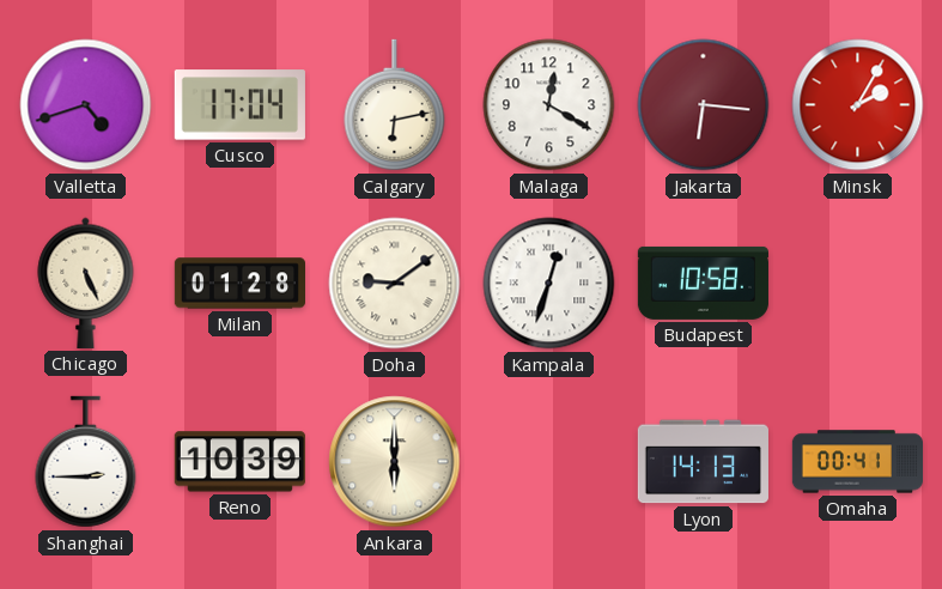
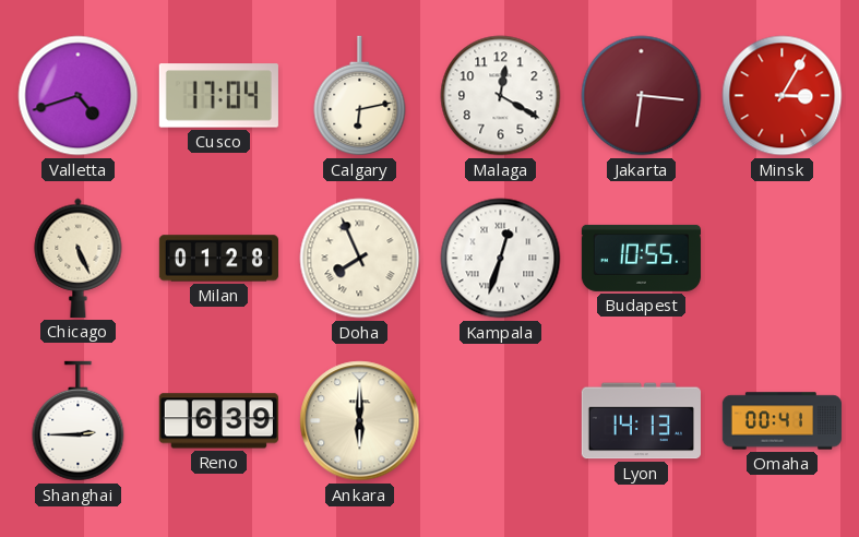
Minsk: 2:05 -> 3:05 (783, 96)
Doha: 9:09 -> 7:56 (360, 259)
Budapest: 10:58 -> 10:55 (641, 258)
Reno: 10:39 -> 6:39 (218, 421)
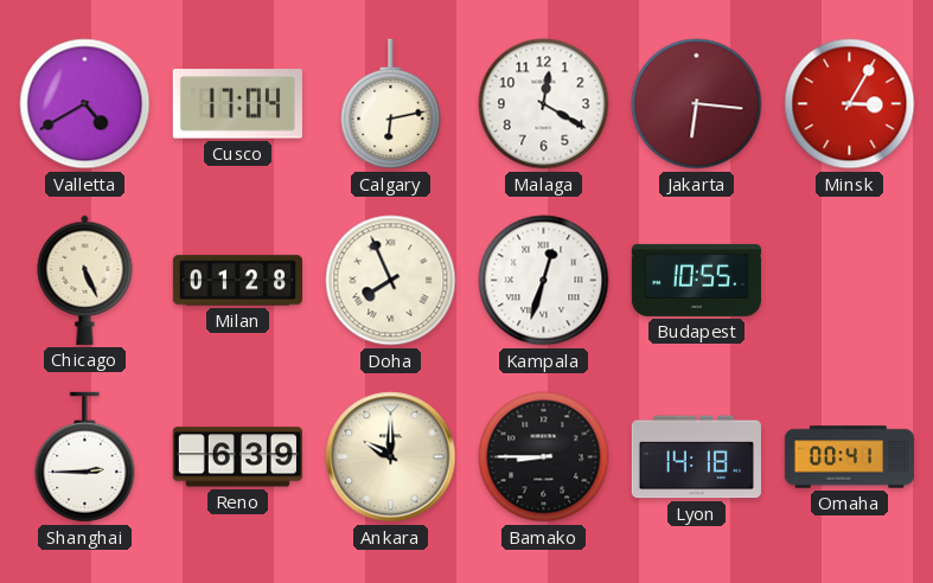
Valletta: 4:42 -> 4:40 (85, 104)
Ankara: 6:00 -> 10:00 (391, 457)
Bamako: none -> 8:45 (544, 457)
Lyon: 14:13 -> 14:18 (696, 457)
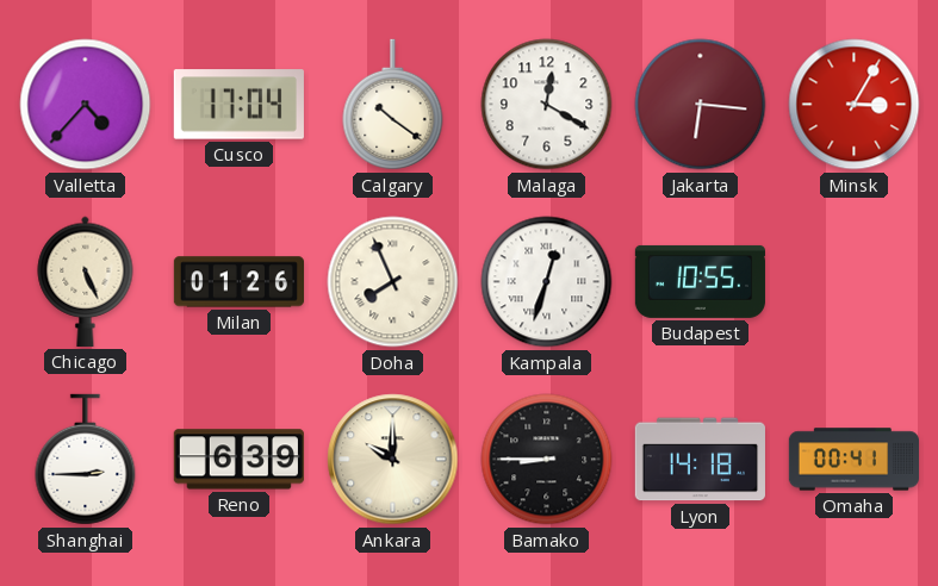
Valletta: 4:40 -> 4:37 (86, 105)
Calgary: 6:13 -> 10:21 (393, 105)
Milan: 01:28 -> 01:26 (238, 282)
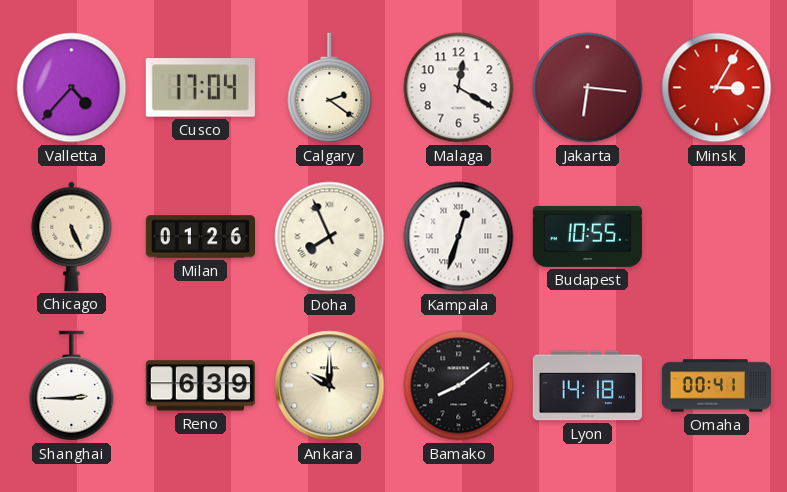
Calgary: 10:21 -> 2:21 (330, 88)
Bamako: 8:45 -> 8:09 (459, 386)
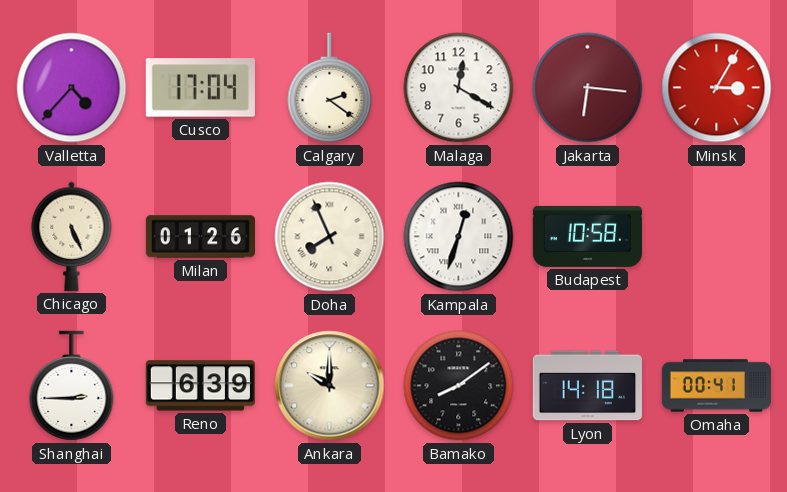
Budapest: 10:55 -> 10:58 (587, 236)
